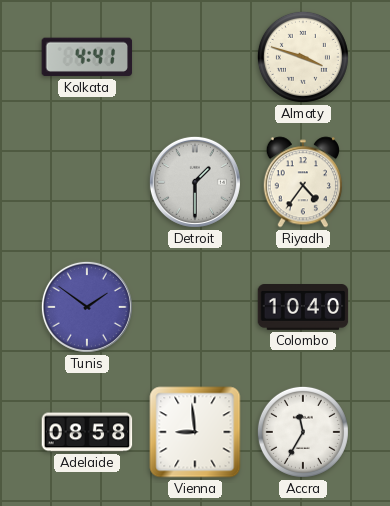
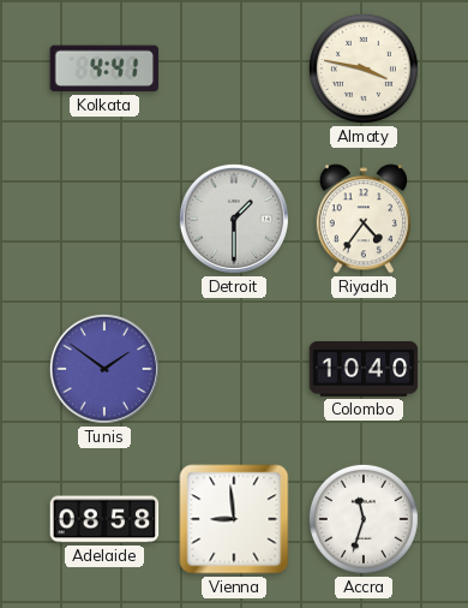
Almaty: 3:48 -> 3:47 (364, 68)
Accra: 11:35 -> 11:33 (364, 519)
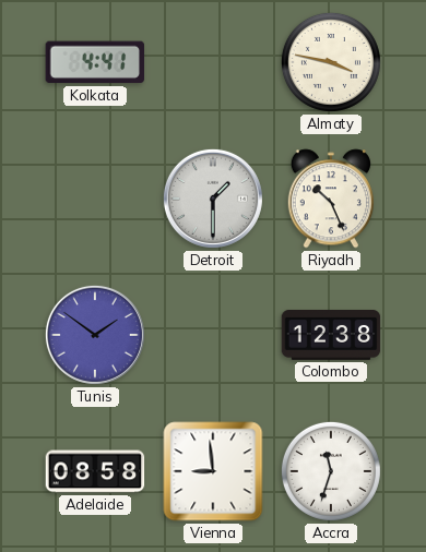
Riyadh: 4:36 -> 10:26 (330, 199)
Colombo: 10:40 -> 12:38 (331, 336)
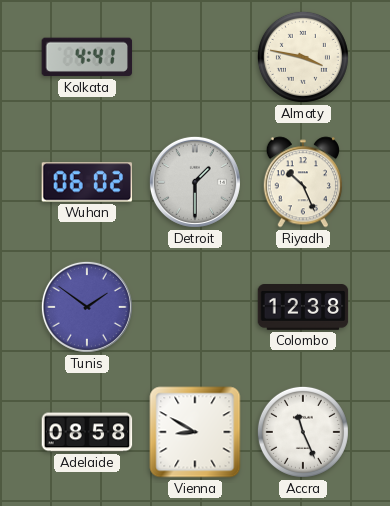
Wuhan: none -> 06:02 (87, 182)
Vienna: 8:59 -> 8:50 (195, 432)
Accra: 11:33 -> 11:26 (303, 432)
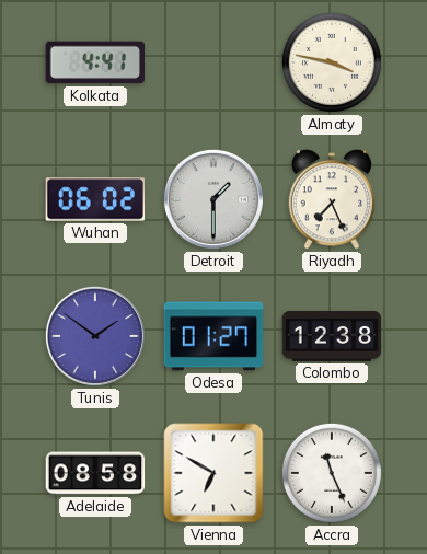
Riyadh: 10:26 -> 7:26 (331, 199)
Odesa: none -> 01:27 (214, 336)
Vienna: 8:50 -> 6:50 (214, 473)
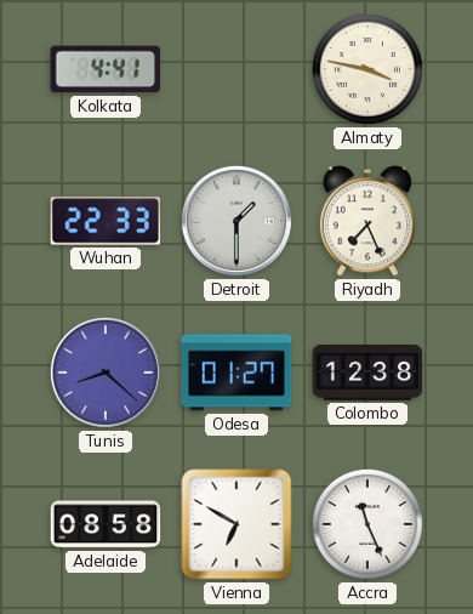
Wuhan: 06:02 -> 22:33 (106, 221)
Tunis: 1:51 -> 8:22 (106, 373)
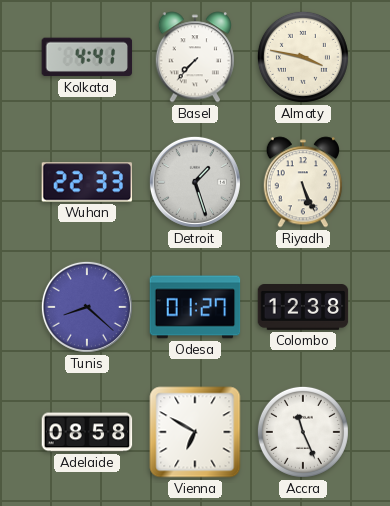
Basel: none -> 7:37 (194, 57)
Detroit: 1:30 -> 1:27 (195, 182)
Riyadh: 7:26 -> 5:26 (302, 182)
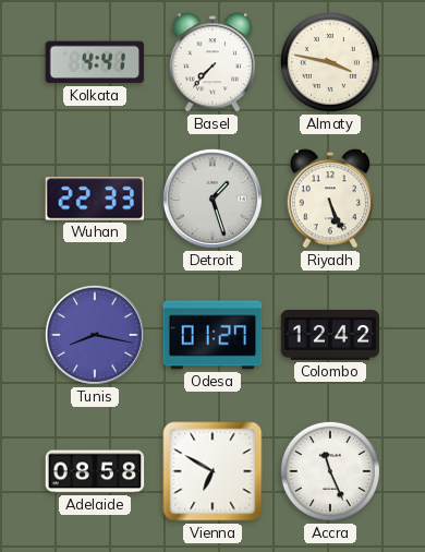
Tunis: 8:22 -> 8:17 (95, 335)
Colombo: 12:38 -> 12:42 (330, 336)
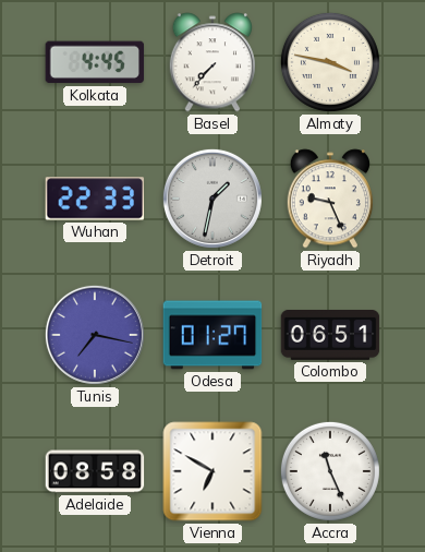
Kolkata: 4:41 -> 4:45 (95, 62)
Detroit: 1:27 -> 1:32 (212, 199)
Riyadh: 5:26 -> 9:26 (329, 199)
Tunis: 8:17 -> 7:17 (95, 335)
Colombo: 12:42 -> 06:51 (330, 336)
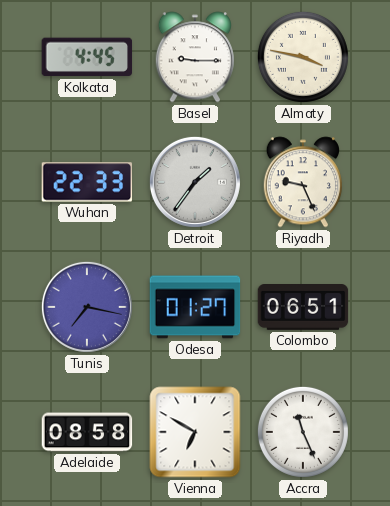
Basel: 7:37 -> 9:15 (194, 57)
Detroit: 1:32 -> 1:36 (195, 182)
